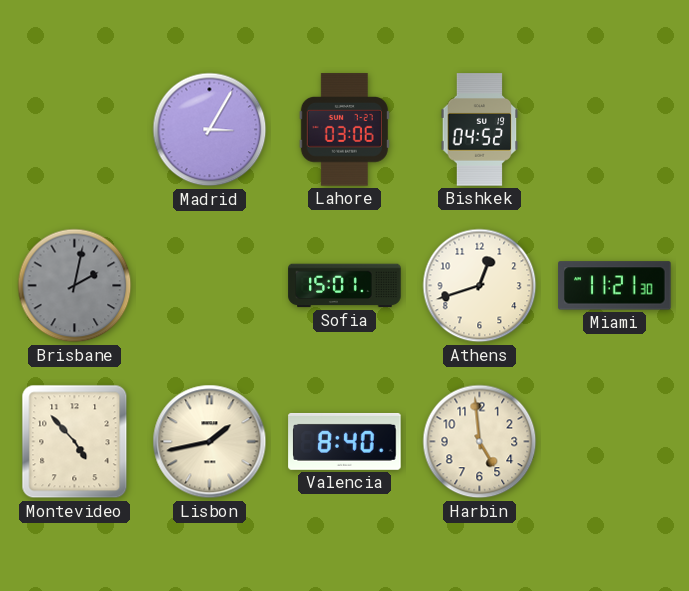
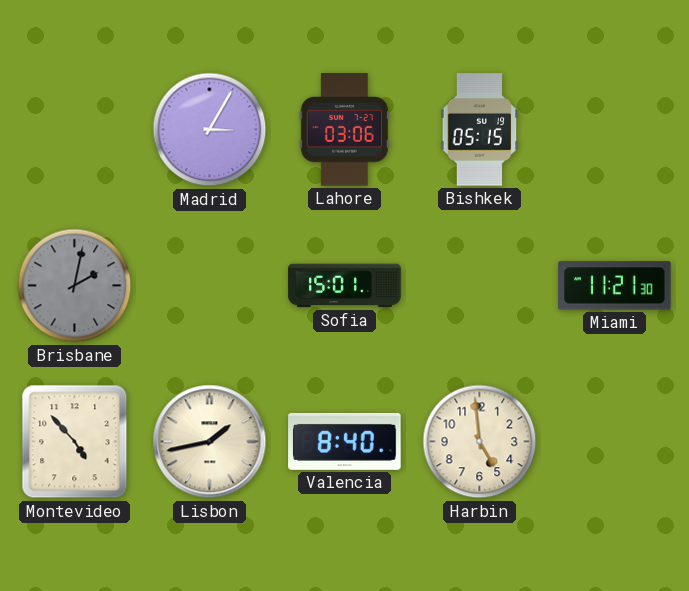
Bishkek: 04:52 -> 05:15 (480, 130)
Athens: 12:42 -> none (480, 286)
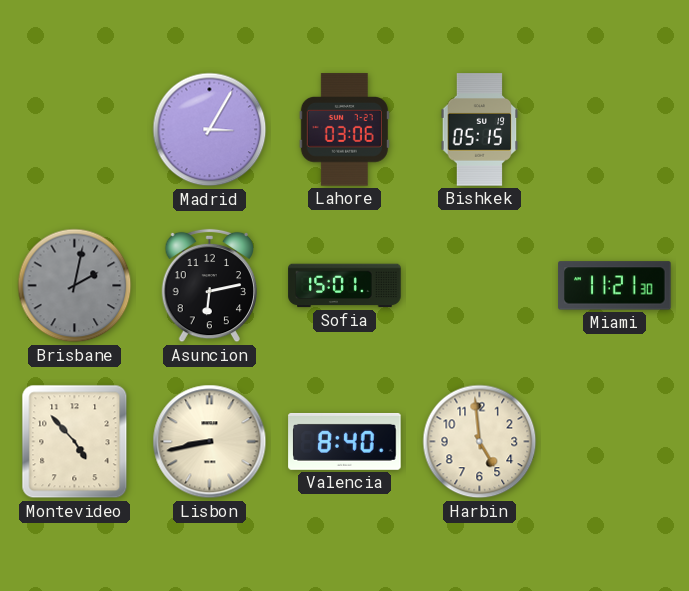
Asuncion: none -> 6:13 (209, 286)
Lisbon: 1:43 -> 8:43 (210, 442)
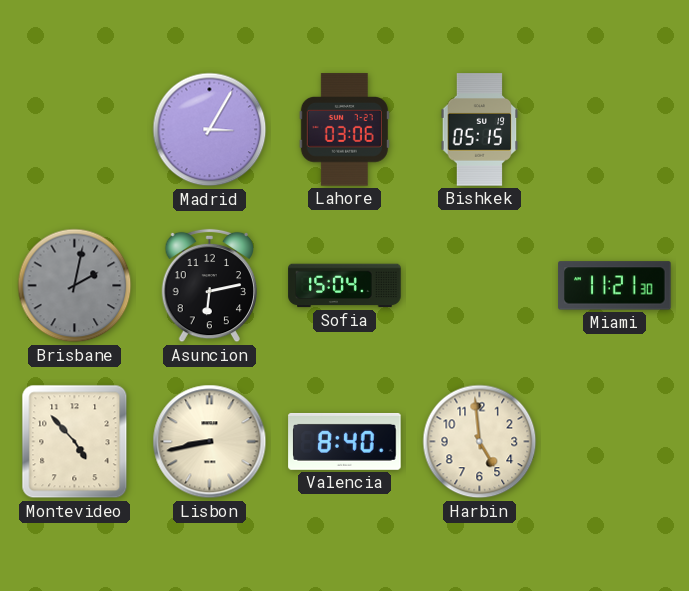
Sofia: 15:01 -> 15:04 (345, 286)
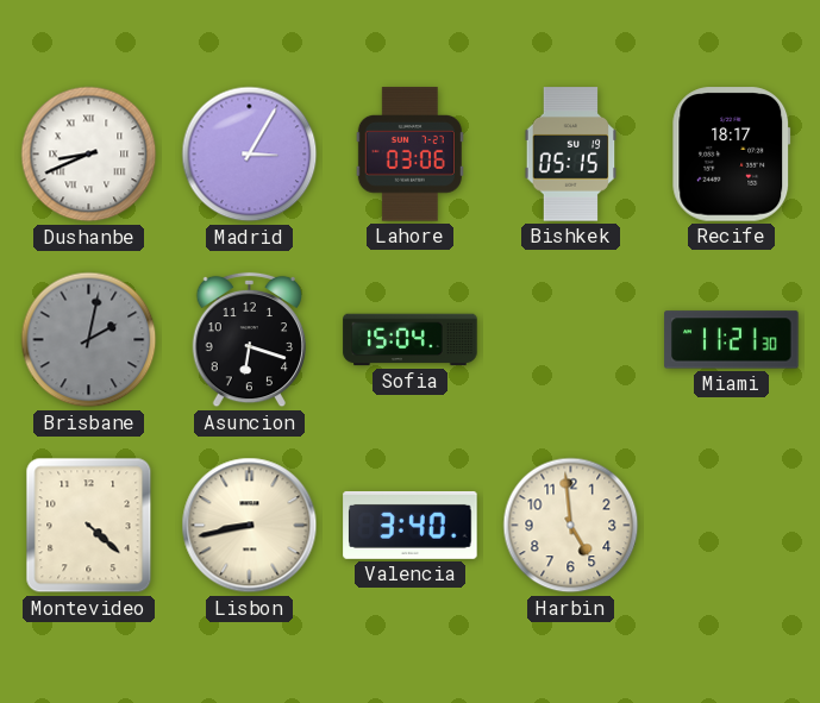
Dushanbe: none -> 8:41 (89, 155)
Recife: none -> 18:17 (732, 155)
Asuncion: 6:13 -> 6:18 (249, 340)
Montevideo: 4:53 -> 4:22 (89, 526)
Valencia: 8:40 -> 3:40 (411, 525)
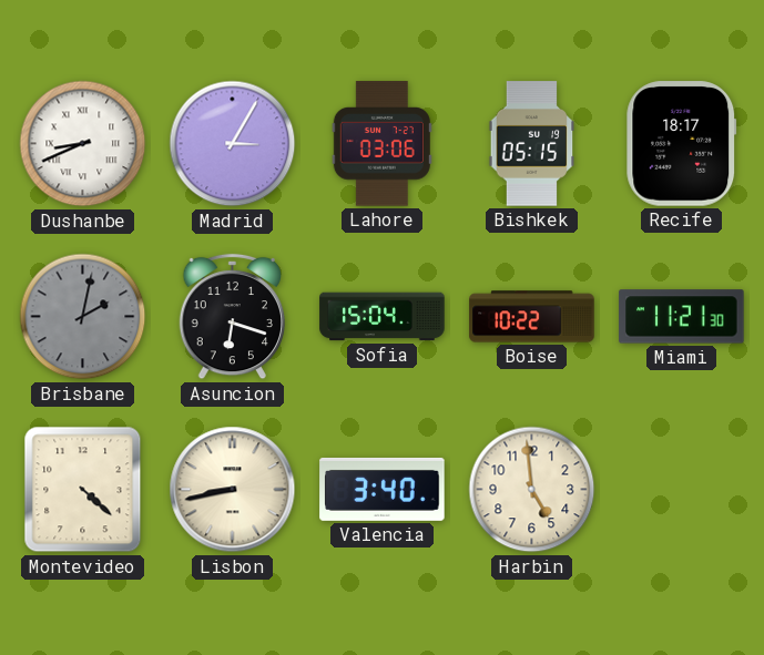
Boise: none -> 10:22 (532, 317)
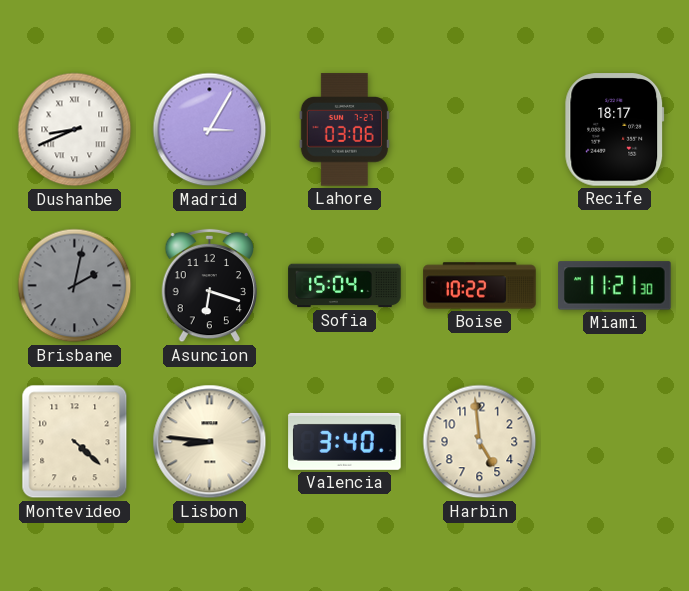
Bishkek: 05:15 -> none (532, 144)
Lisbon: 8:43 -> 8:46 (210, 442)
